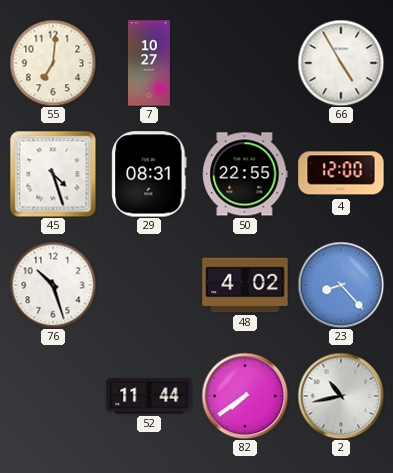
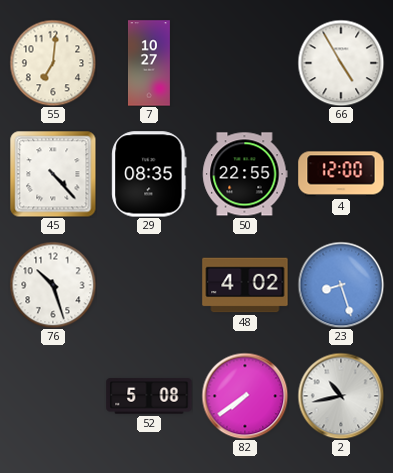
45: 4:27 -> 4:23 (53, 174)
29: 08:31 -> 08:35 (149, 174)
23: 8:23 -> 8:27 (341, 285)
52: 11:44 -> 5:08 (149, 396)
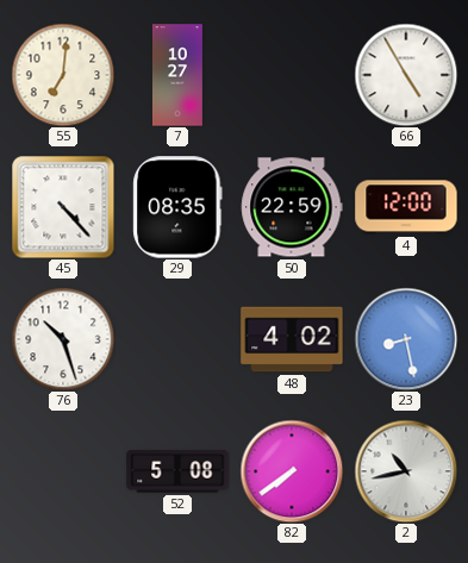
50: 22:55 -> 22:59 (292, 207)
23: 8:27 -> 8:28 (406, 339)
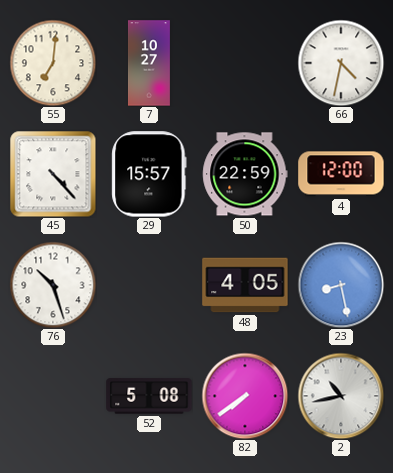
66: 4:55 -> 4:32 (341, 63)
29: 08:35 -> 15:57 (149, 174)
48: 4:02 -> 4:05 (245, 285)
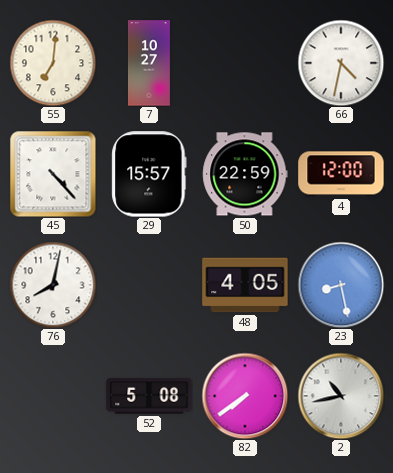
76: 10:27 -> 8:02 (53, 285)
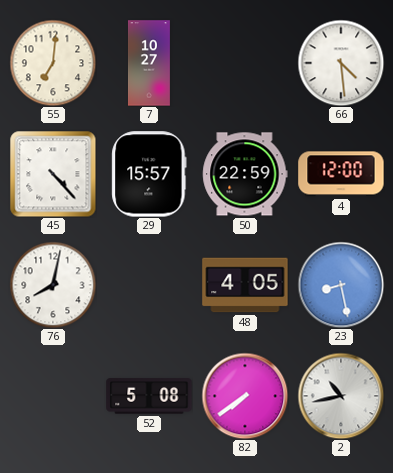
66: 4:32 -> 4:29 (341, 63)
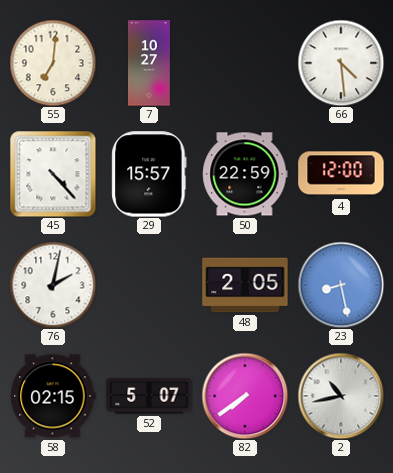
76: 8:02 -> 2:02 (53, 285)
48: 4:05 -> 2:05 (245, 285)
58: none -> 02:15 (53, 396)
52: 5:08 -> 5:07 (149, 396)
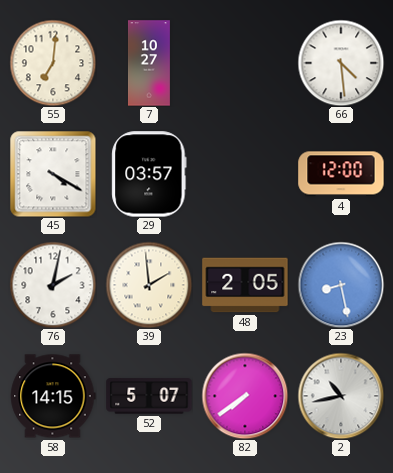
45: 4:23 -> 4:20 (53, 174)
29: 15:57 -> 03:57 (149, 174)
50: 22:59 -> none (245, 174)
39: none -> 1:59 (149, 285)
58: 02:15 -> 14:15 (53, 396)
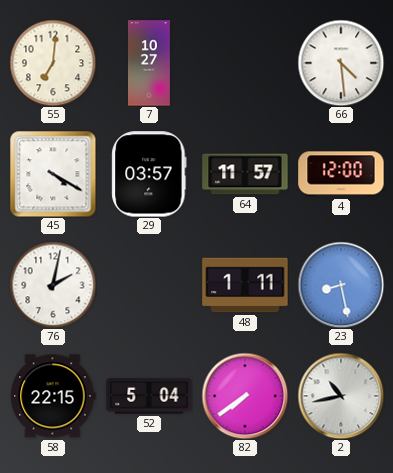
64: none -> 11:57 (245, 174)
39: 1:59 -> none (149, 285)
48: 2:05 -> 1:11 (245, 285)
58: 14:15 -> 22:15 (53, 396)
52: 5:07 -> 5:04 (149, 396)
